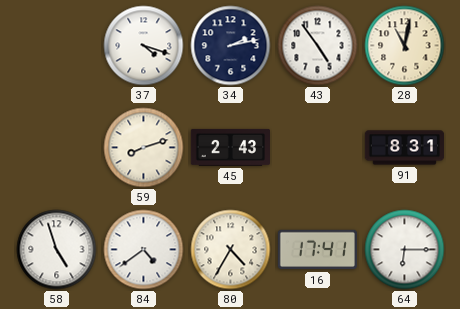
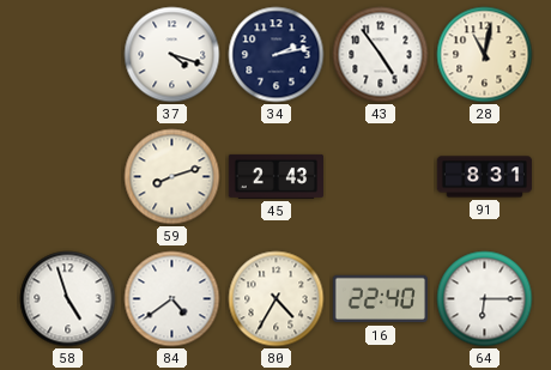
16: 17:41 -> 22:40 (380, 299)
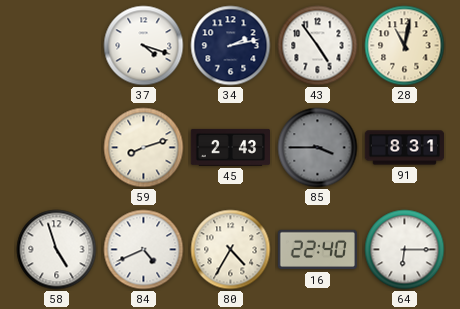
85: none -> 3:45 (318, 148)
84: 4:39 -> 4:41 (144, 250)
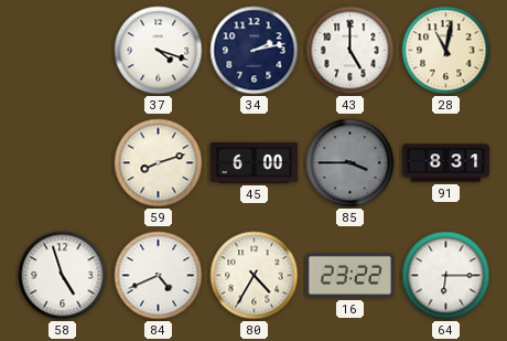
43: 4:54 -> 5:00 (350, 51)
45: 2:43 -> 6:00 (253, 162)
16: 22:40 -> 23:22 (349, 276)
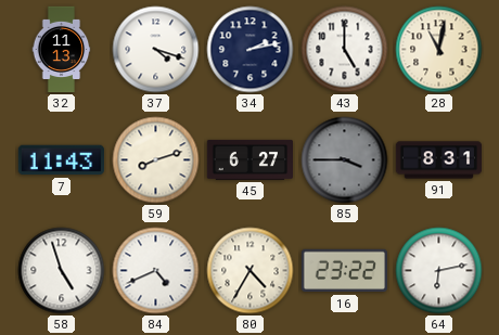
32: none -> 11:13 (62, 50)
7: none -> 11:43 (61, 160)
45: 6:00 -> 6:27 (250, 159)
64: 6:15 -> 6:13 (439, 271)
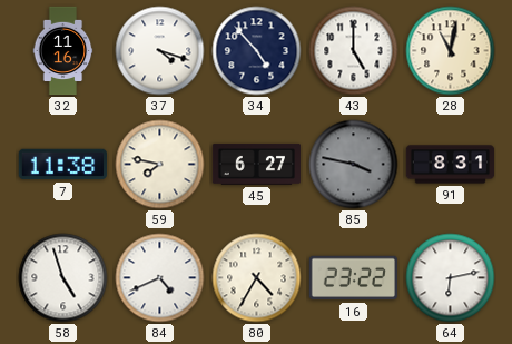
32: 11:13 -> 11:16 (63, 51)
34: 2:13 -> 4:53 (257, 51)
7: 11:43 -> 11:38 (62, 165)
59: 8:12 -> 7:47 (160, 165)
85: 3:45 -> 3:47 (354, 165)
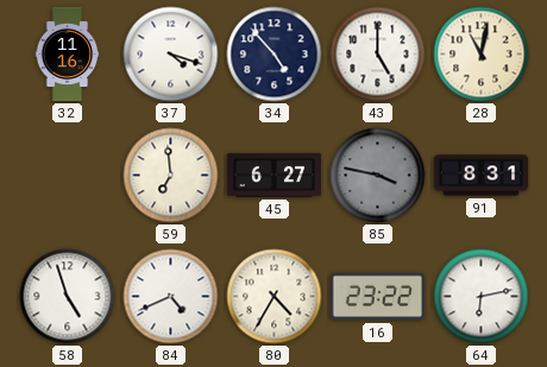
7: 11:38 -> none (62, 165)
59: 7:47 -> 6:59 (171, 176)
